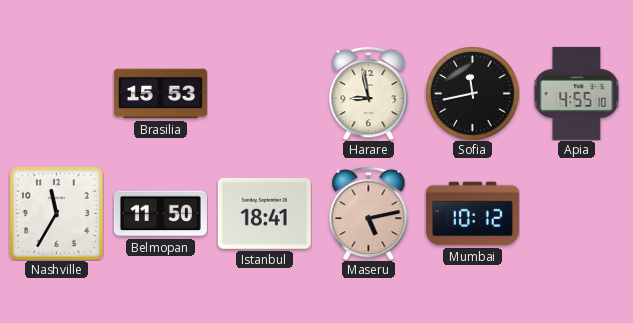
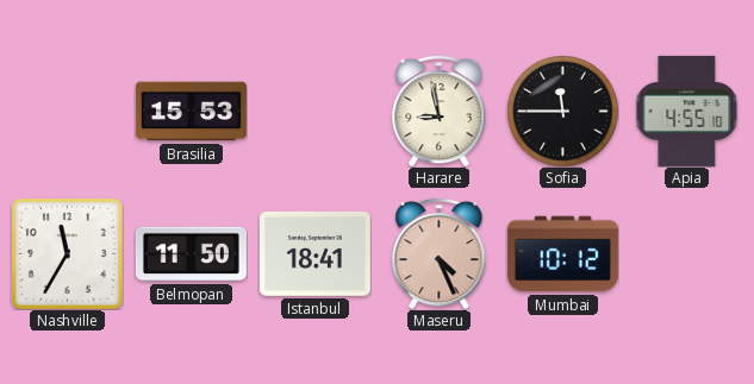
Sofia: 11:43 -> 11:45 (562, 111)
Maseru: 5:13 -> 4:26 (440, 253)
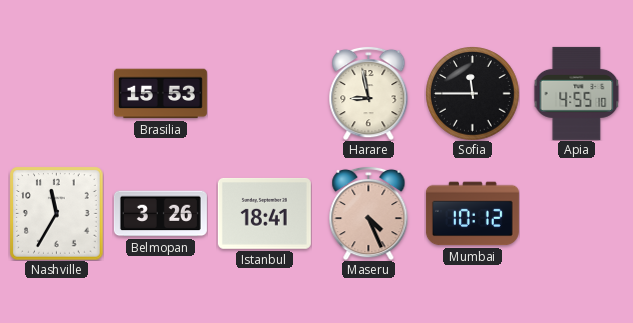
Belmopan: 11:50 -> 3:26 (160, 214)
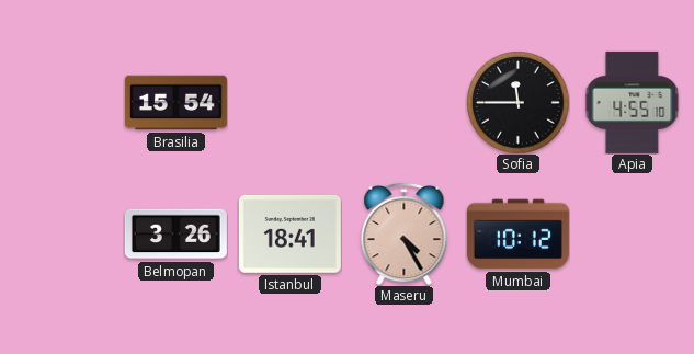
Brasilia: 15:53 -> 15:54 (175, 103)
Harare: 8:58 -> none (369, 93)
Nashville: 11:35 -> none (56, 213)
Maseru: 4:26 -> 4:25 (405, 233)
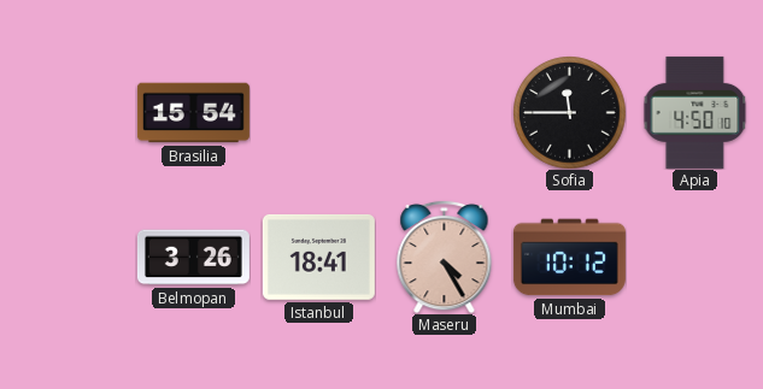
Apia: 4:55 -> 4:50 (695, 112)
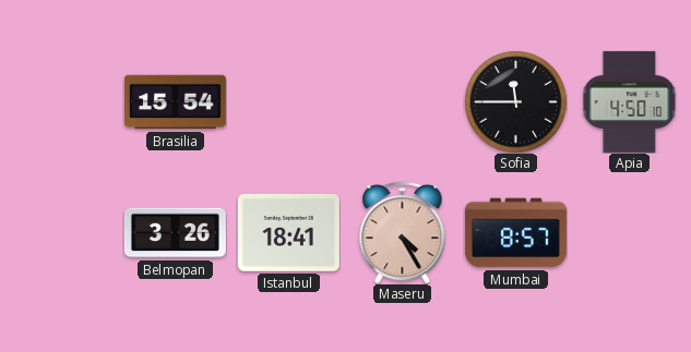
Mumbai: 10:12 -> 8:57 (515, 233)
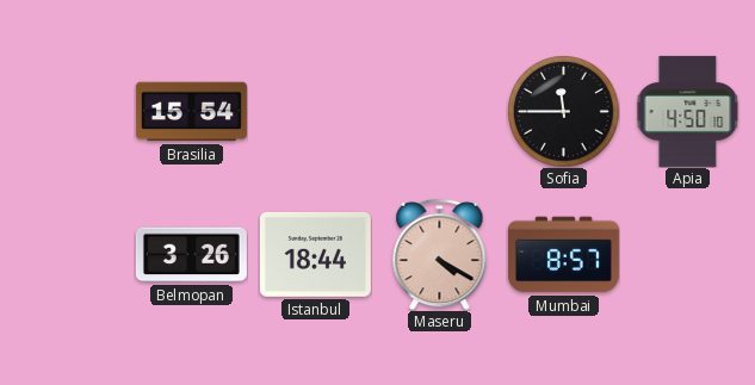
Istanbul: 18:41 -> 18:44 (315, 255)
Maseru: 4:25 -> 4:20 (440, 254)
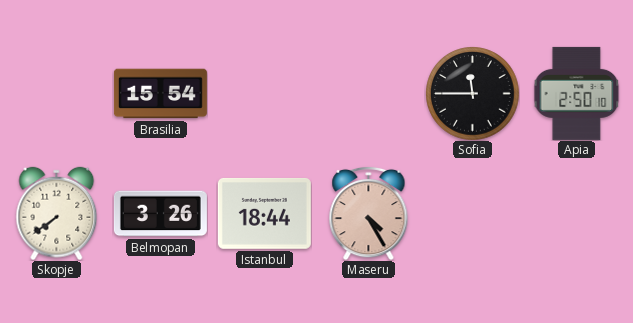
Apia: 4:50 -> 2:50 (577, 93)
Skopje: none -> 7:39 (57, 213)
Maseru: 4:20 -> 4:25 (369, 213)
Mumbai: 8:57 -> none (563, 255)
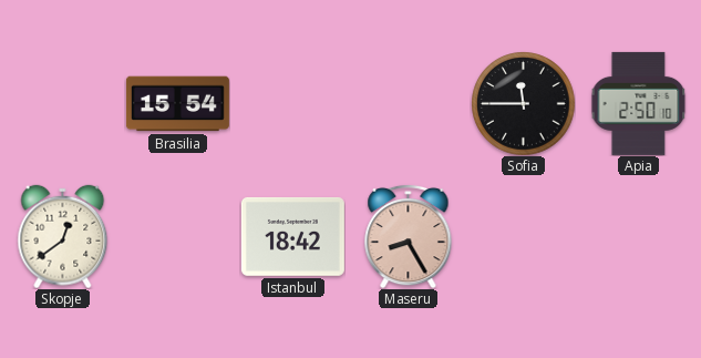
Skopje: 7:39 -> 12:39 (63, 236)
Belmopan: 3:26 -> none (160, 214)
Istanbul: 18:44 -> 18:42 (292, 237)
Maseru: 4:25 -> 8:25 (409, 236)
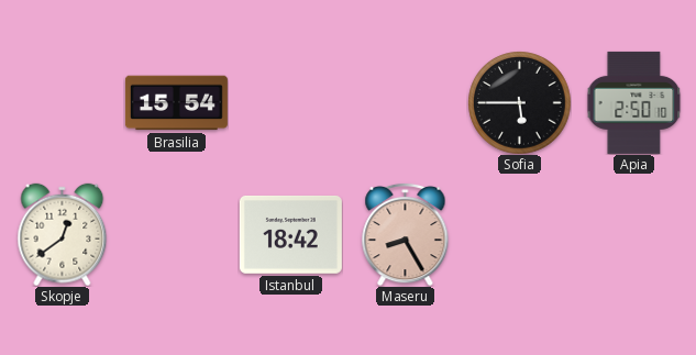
Sofia: 11:45 -> 5:45 (519, 102)
